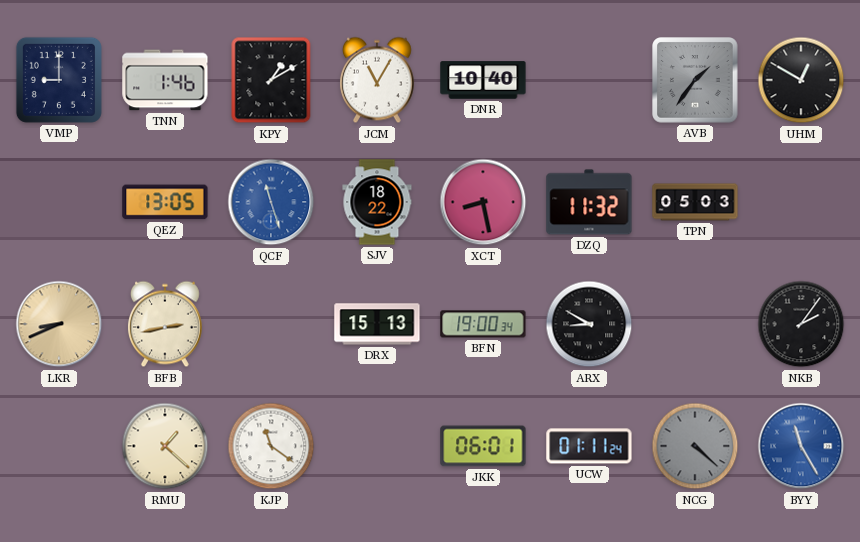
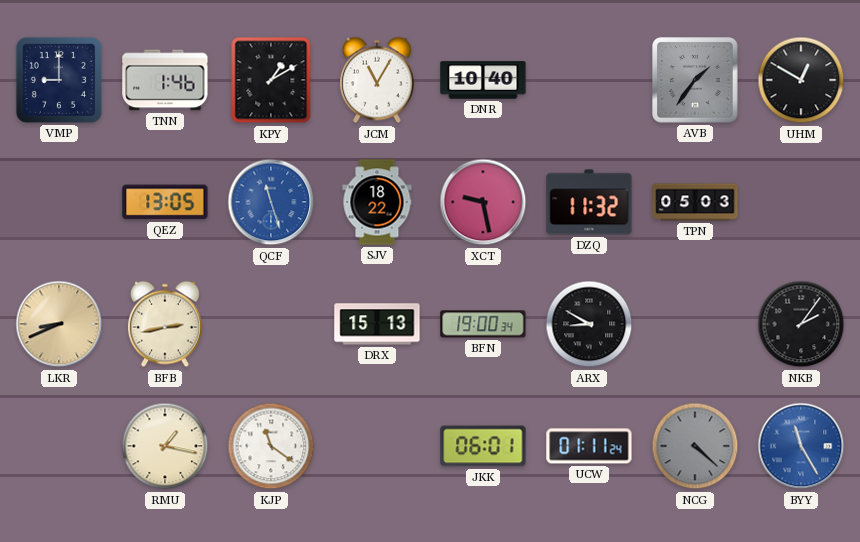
XCT: 8:28 -> 9:28 (483, 202)
RMU: 1:22 -> 1:17 (165, 446)
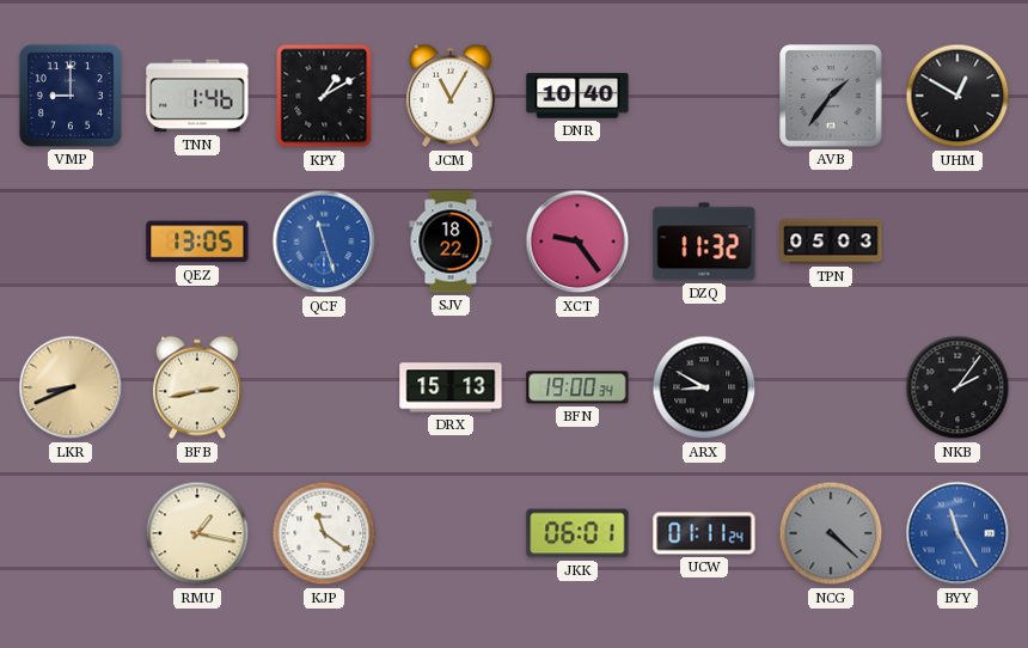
XCT: 9:28 -> 9:24 (577, 242)
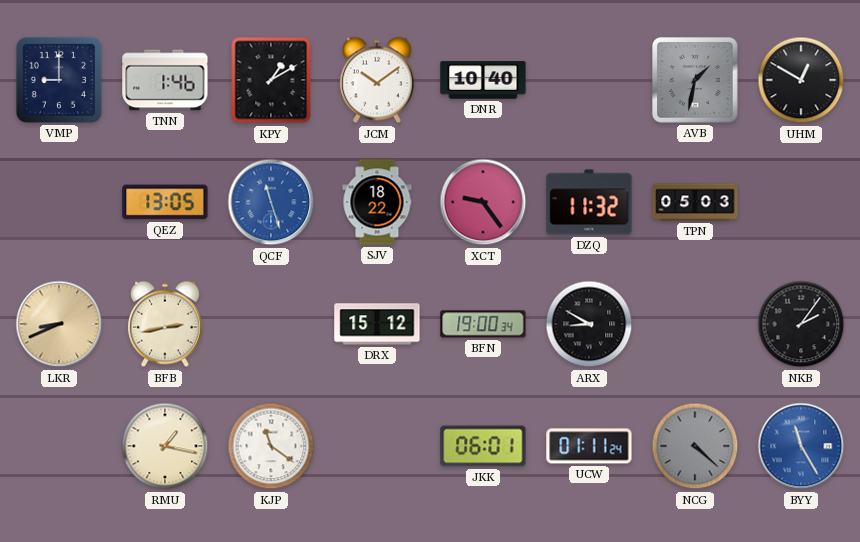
JCM: 11:05 -> 10:09 (377, 80)
AVB: 1:36 -> 1:32 (695, 80)
DRX: 15:13 -> 15:12 (377, 324)
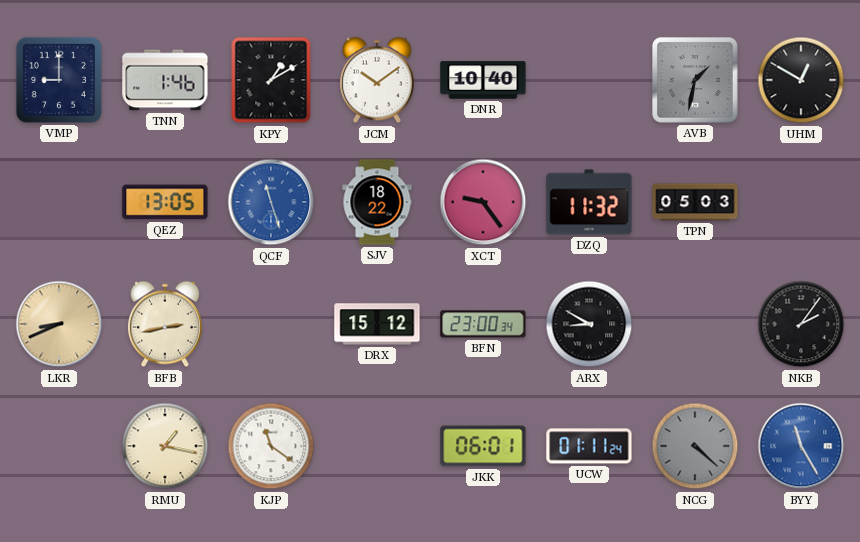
BFN: 19:00 -> 23:00 (483, 324)
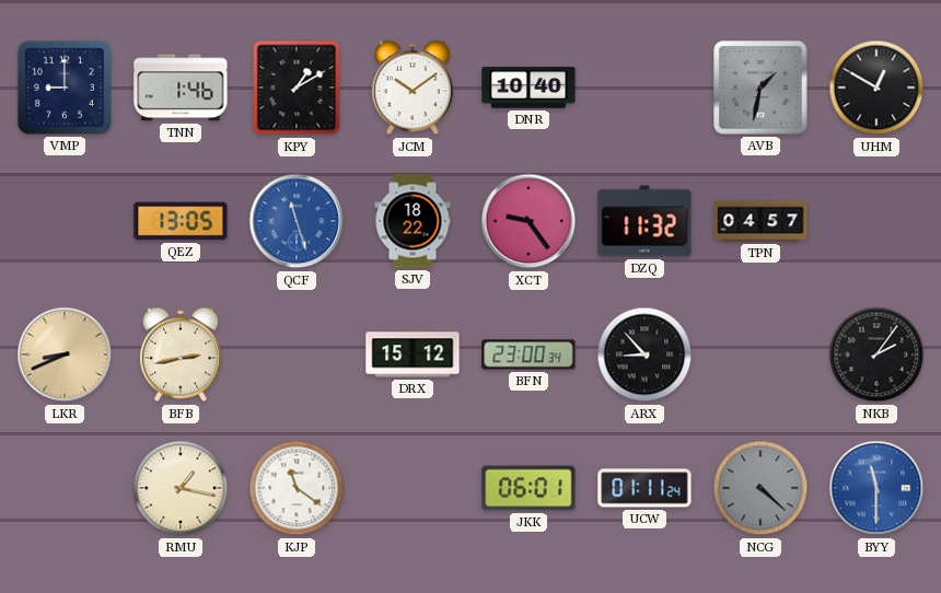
TPN: 05:03 -> 04:57 (760, 221)
ARX: 8:50 -> 8:53 (644, 354)
BYY: 11:25 -> 11:30 (876, 488)
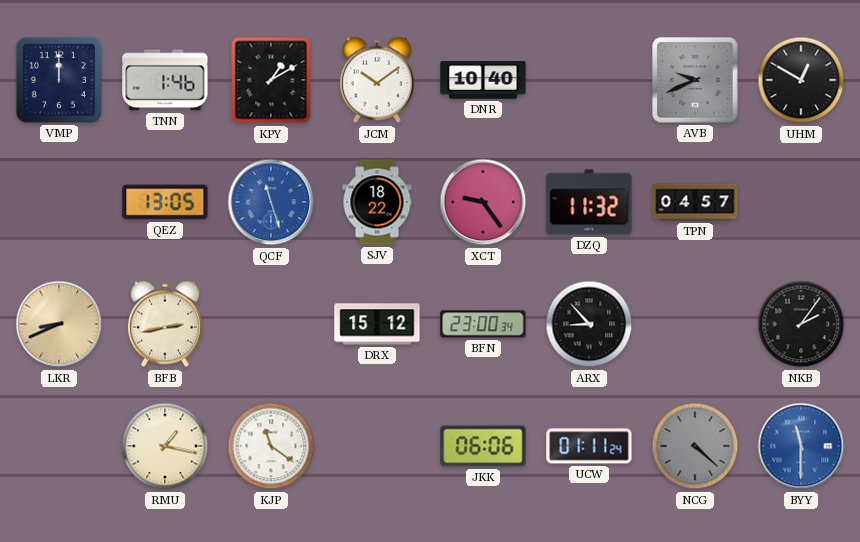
VMP: 9:00 -> 12:00 (59, 80)
AVB: 1:32 -> 9:41 (695, 80)
JKK: 06:01 -> 06:06 (483, 446)
